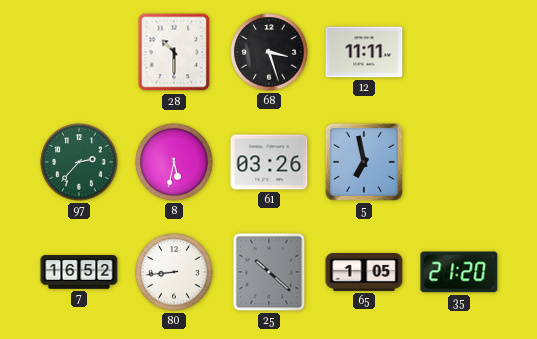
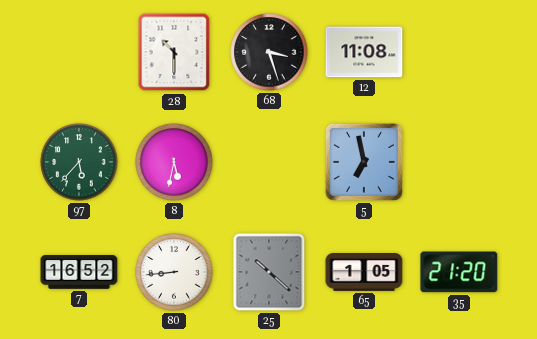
12: 11:11 -> 11:08 (364, 52)
97: 2:37 -> 5:37 (79, 162)
61: 03:26 -> none (269, 162)
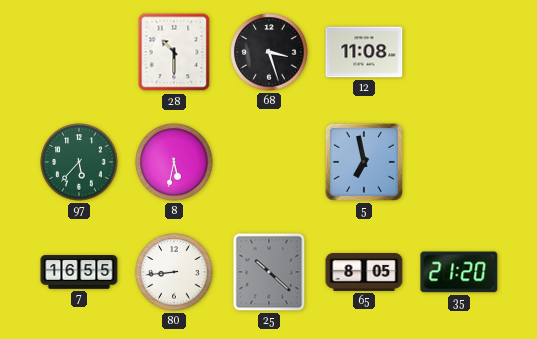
7: 16:52 -> 16:55 (79, 272)
65: 1:05 -> 8:05 (364, 273)
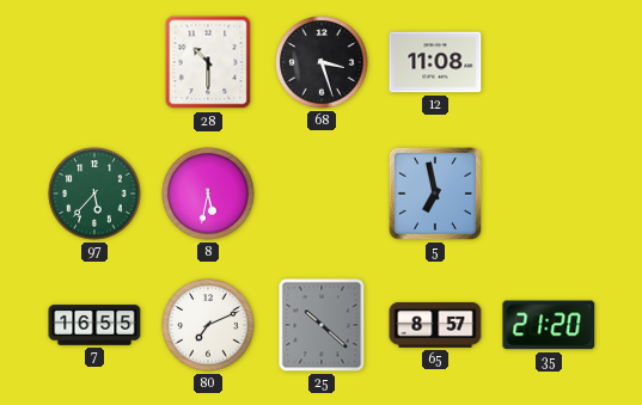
80: 8:44 -> 7:11 (208, 325)
65: 8:05 -> 8:57 (435, 326)
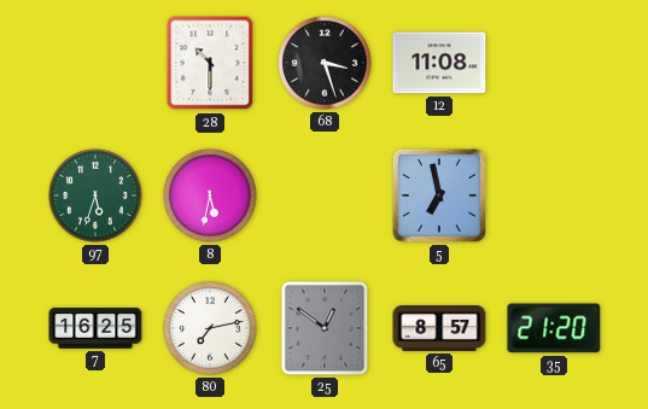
97: 5:37 -> 5:33 (95, 195)
7: 16:55 -> 16:25 (95, 328)
80: 7:11 -> 7:13 (210, 328)
25: 10:22 -> 12:51 (325, 328)
